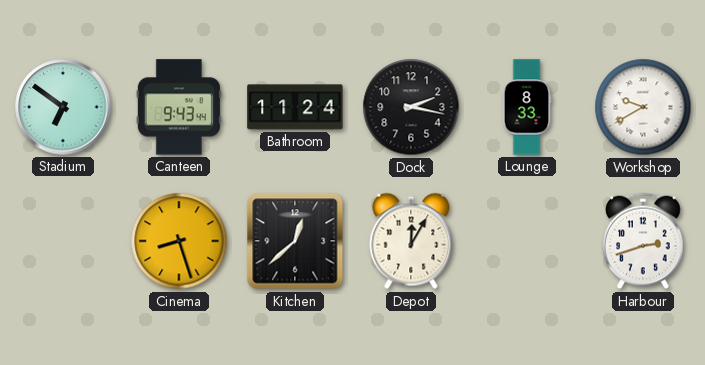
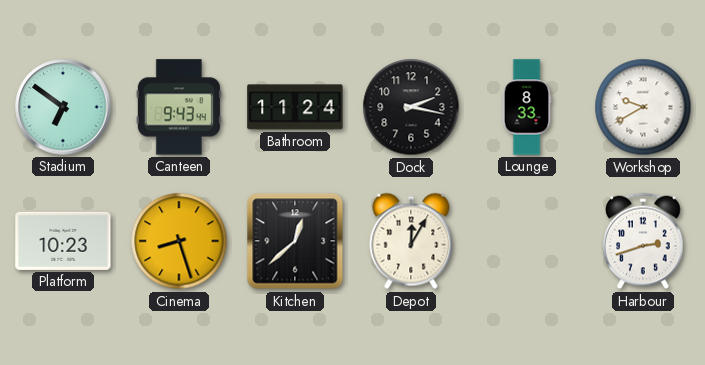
Platform: none -> 10:23 (63, 241)
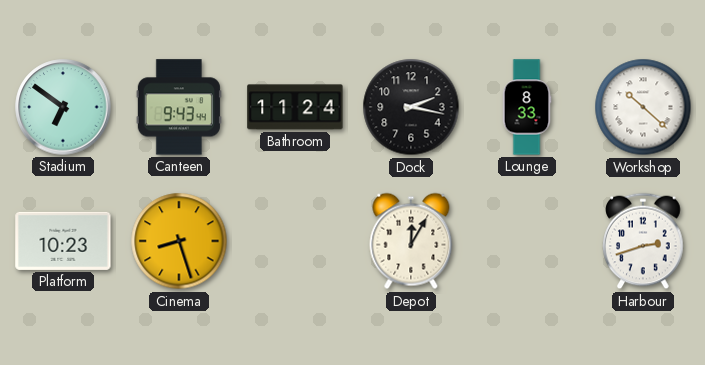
Workshop: 9:40 -> 10:22 (643, 107)
Kitchen: 12:38 -> none (295, 241)
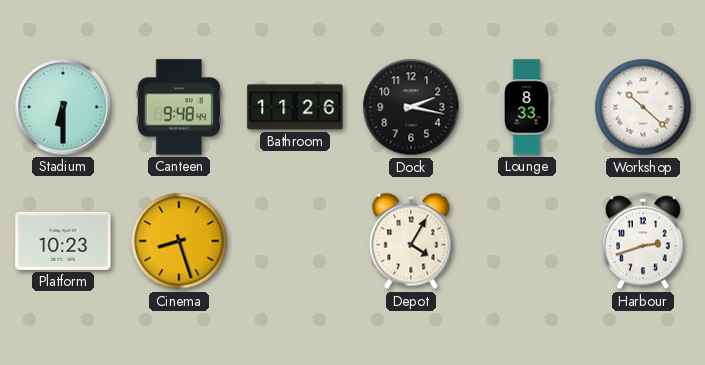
Stadium: 6:51 -> 6:30 (63, 107)
Canteen: 9:43 -> 9:48 (179, 107)
Bathroom: 11:24 -> 11:26 (295, 107)
Depot: 12:05 -> 4:05 (411, 241)
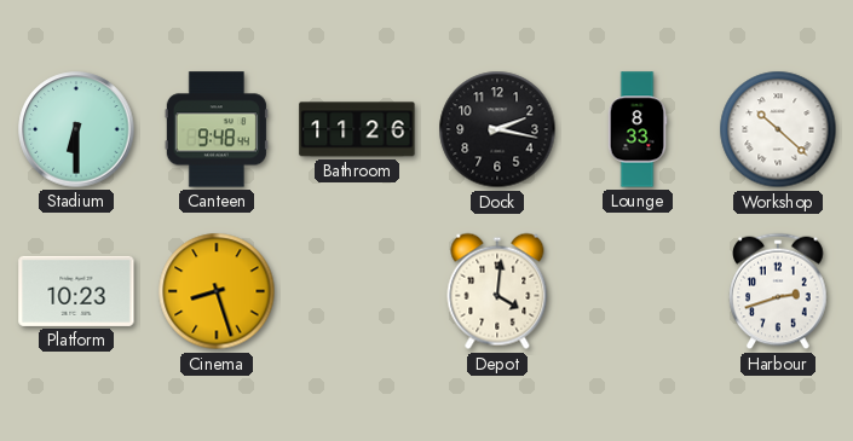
Depot: 4:05 -> 4:01 (497, 291)
